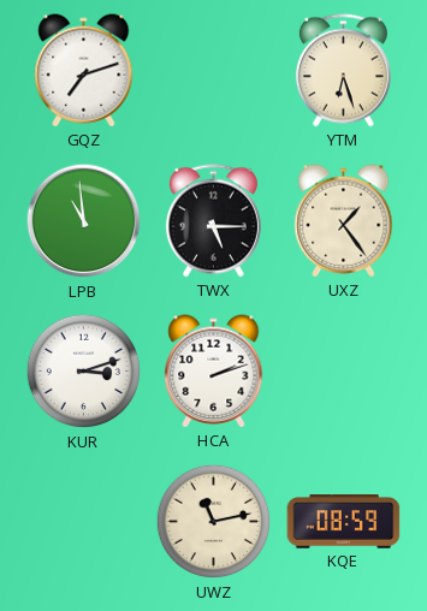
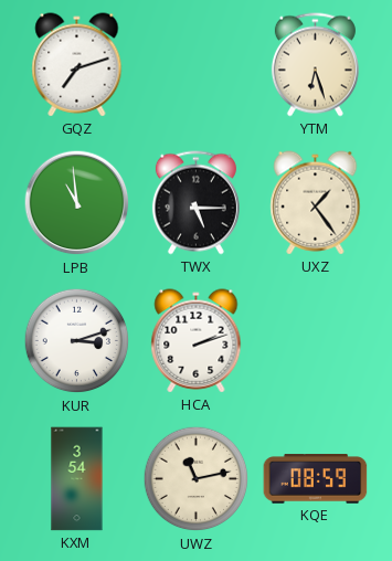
KXM: none -> 3:54 (77, 479)
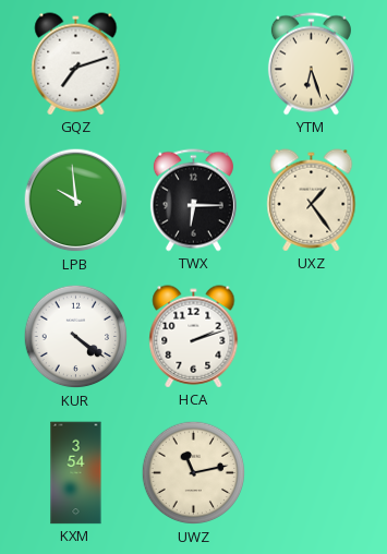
LPB: 10:59 -> 9:59 (76, 201)
TWX: 5:15 -> 6:15 (193, 201)
KUR: 3:12 -> 4:21 (76, 337)
KQE: 08:59 -> none (316, 479)
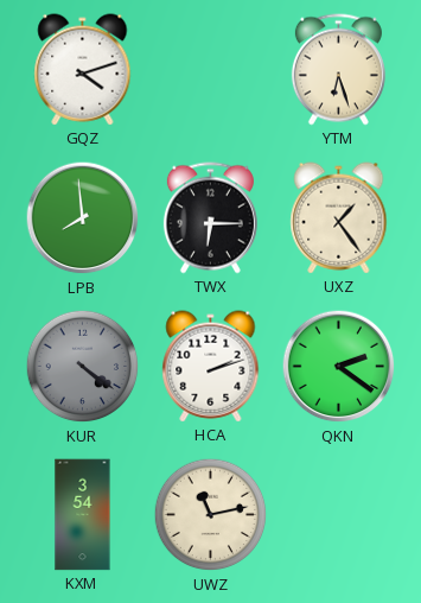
GQZ: 7:12 -> 4:12 (83, 70)
LPB: 9:59 -> 7:59 (83, 218)
KUR dial: white -> grey (83, 367)
QKN: none -> 2:21 (339, 367)
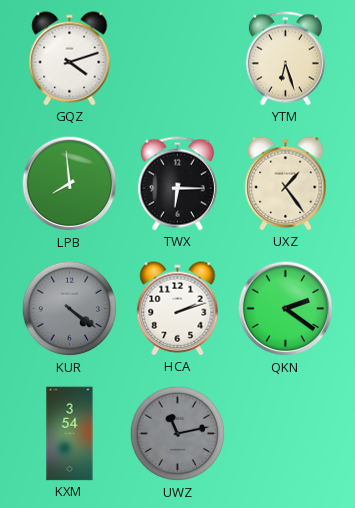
UWZ dial: cream -> grey (178, 434)
